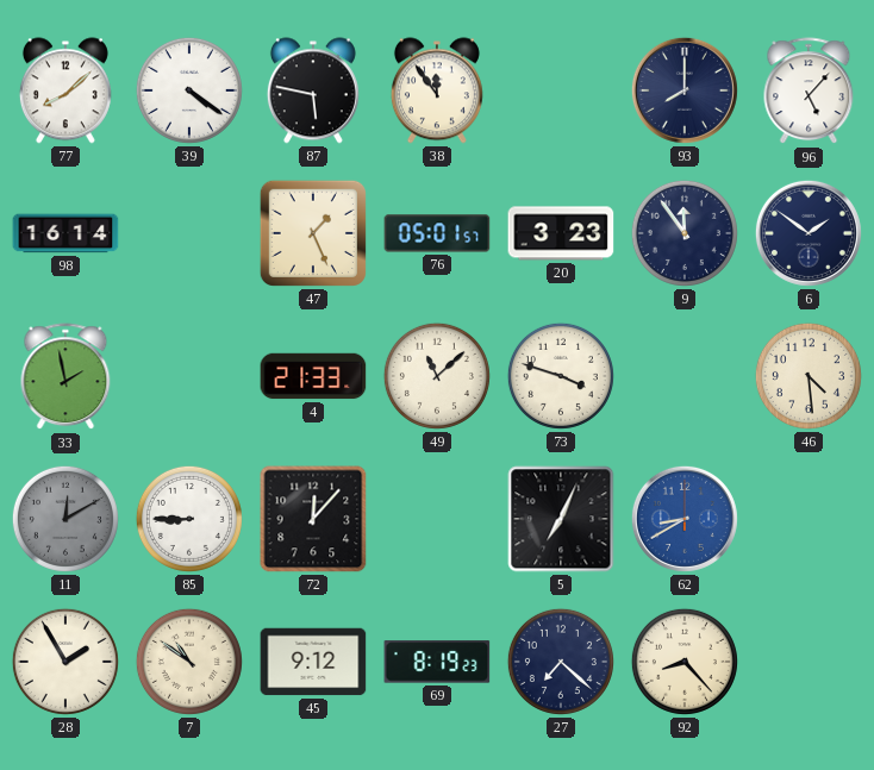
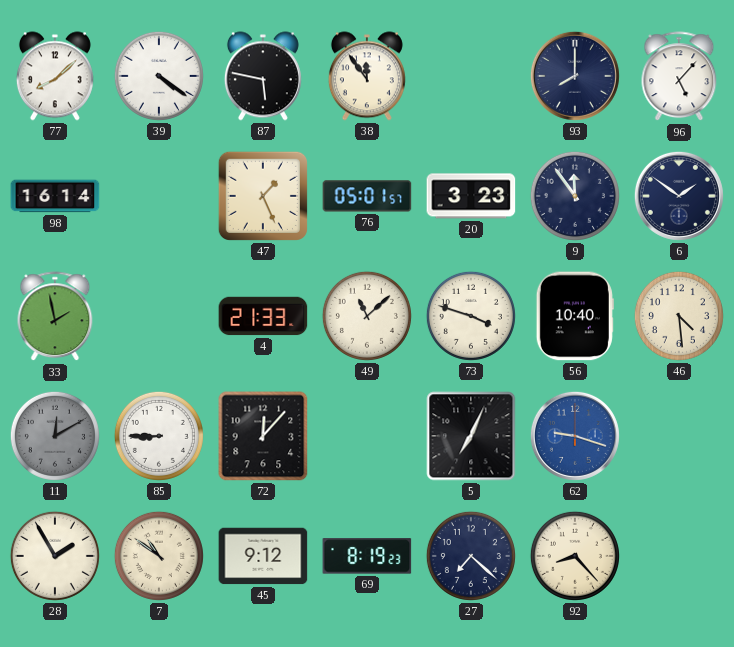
56: none -> 10:40 (575, 316)
62: 8:40 -> 9:18 (575, 436)
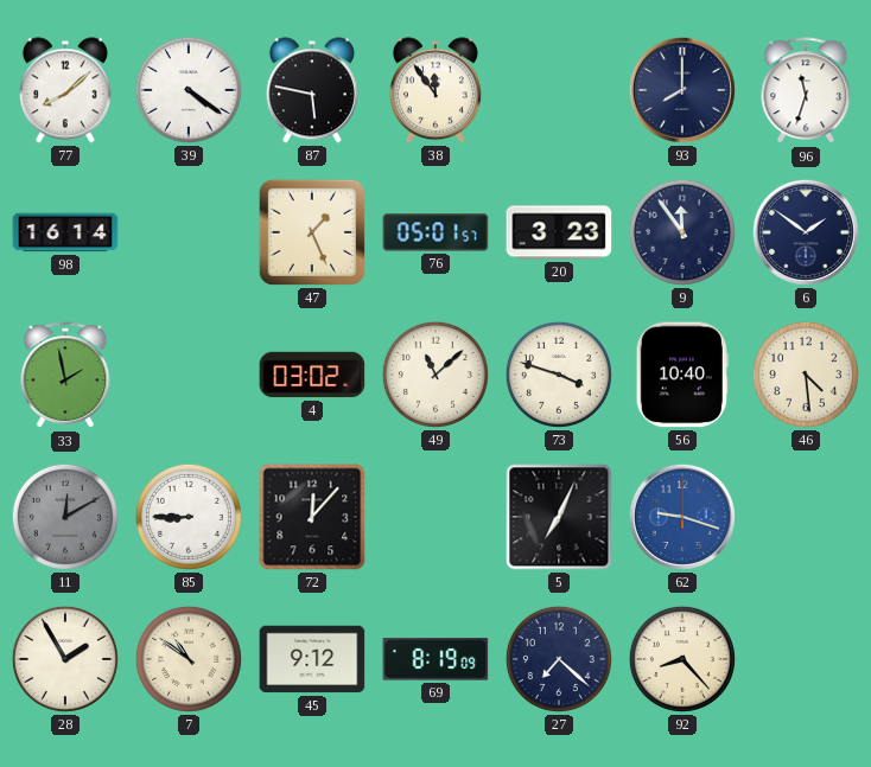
96: 5:07 -> 11:33 (806, 91)
4: 21:33 -> 03:02 (312, 375)
69: 8:19:23 -> 8:19:09 (435, 659)
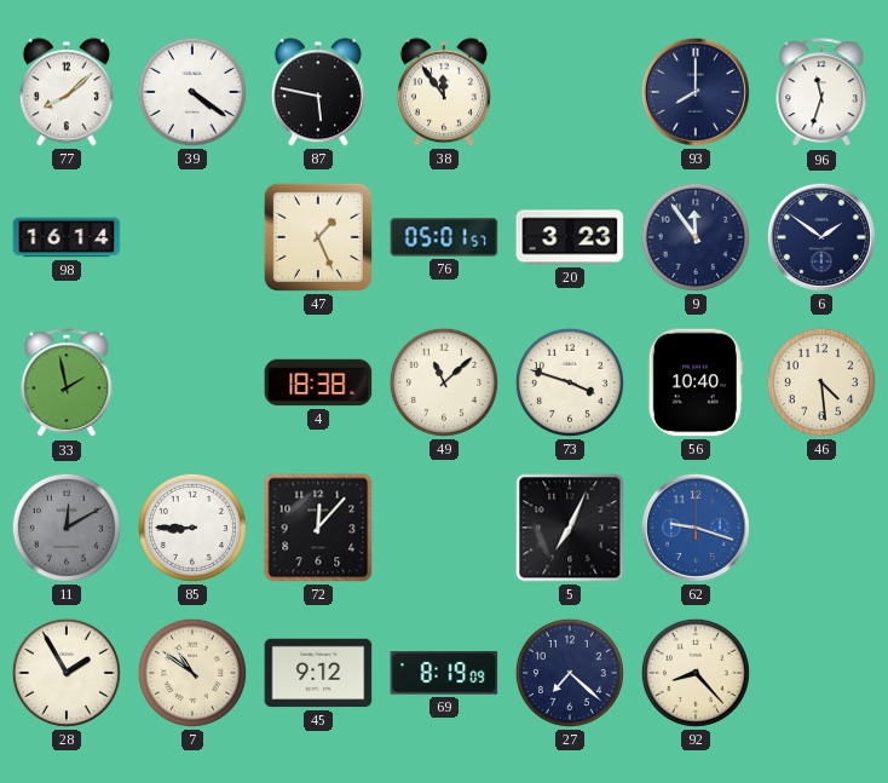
4: 03:02 -> 18:38 (318, 382)
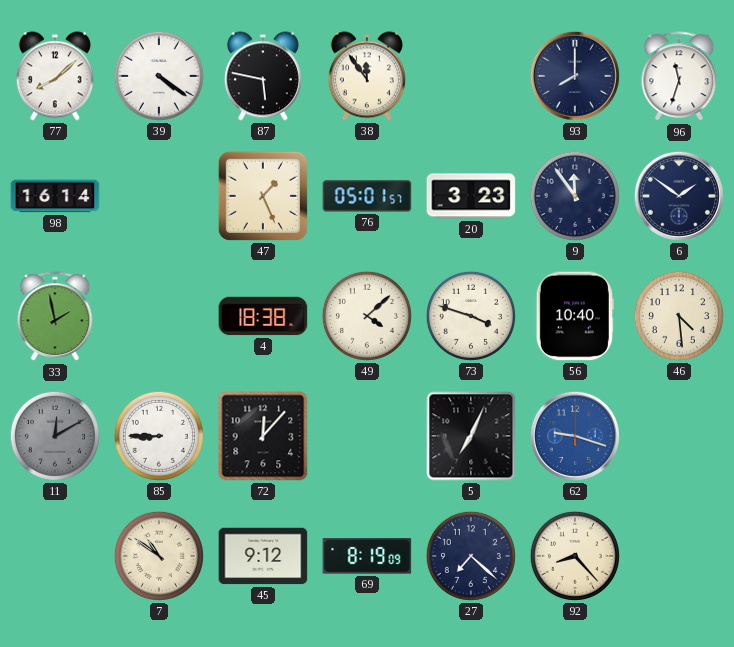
49: 11:08 -> 4:08 (367, 316)
28: 1:55 -> none (67, 673)
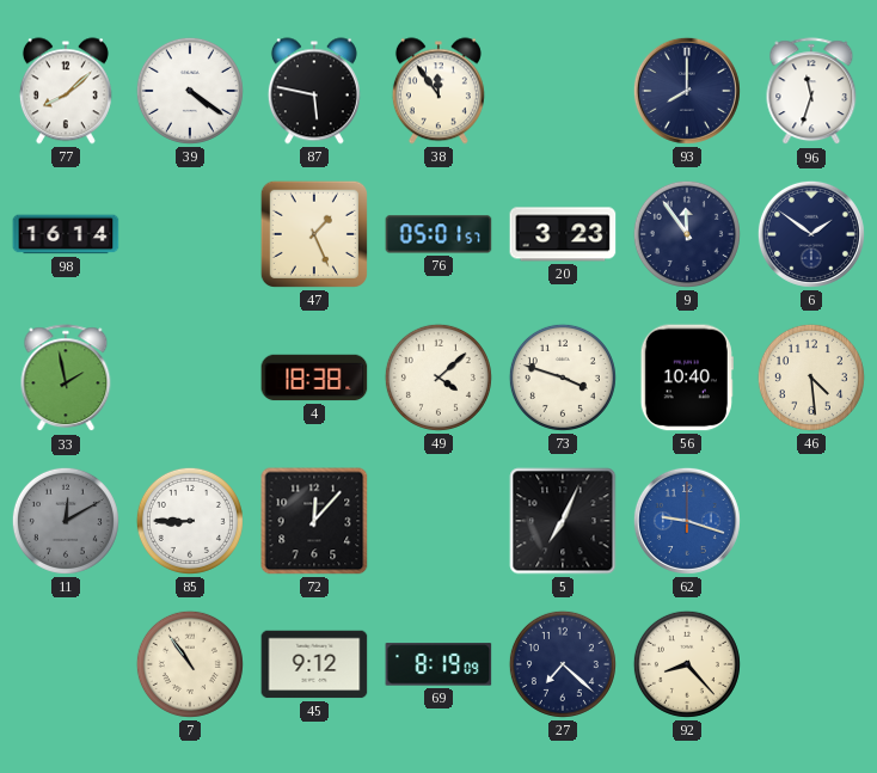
7: 10:51 -> 10:54 (190, 664)
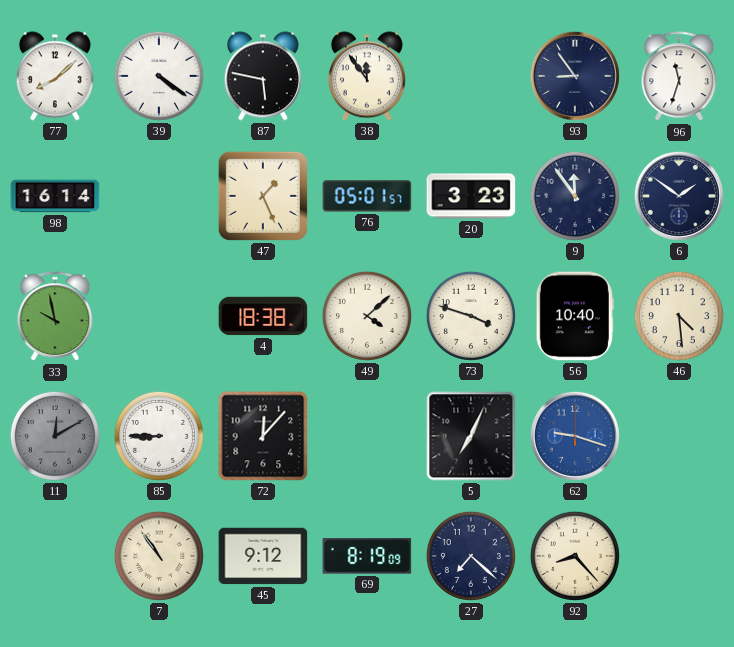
93: 8:00 -> 8:54 (575, 76)
33: 1:58 -> 9:58 (55, 317)
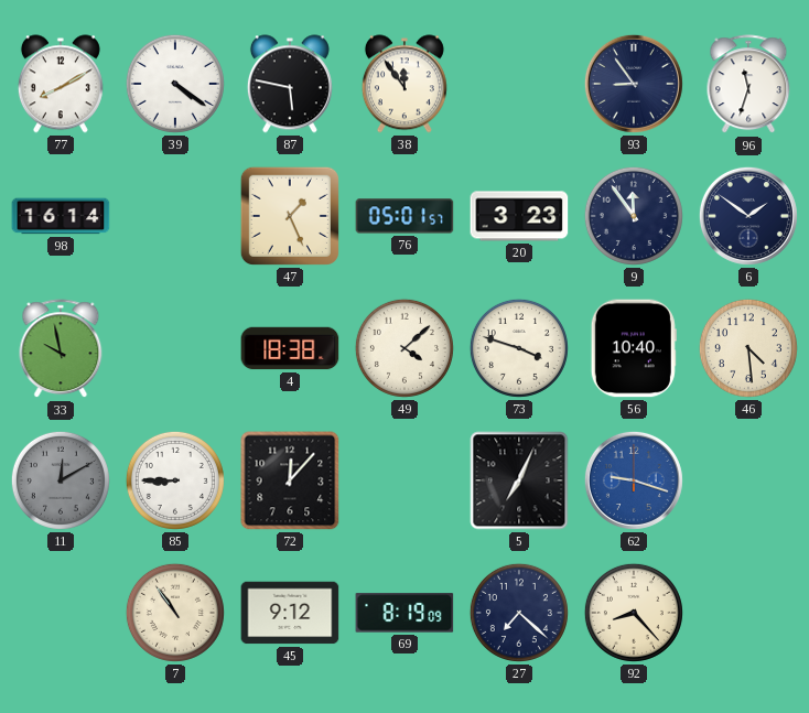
77: 8:08 -> 8:10 (61, 84)
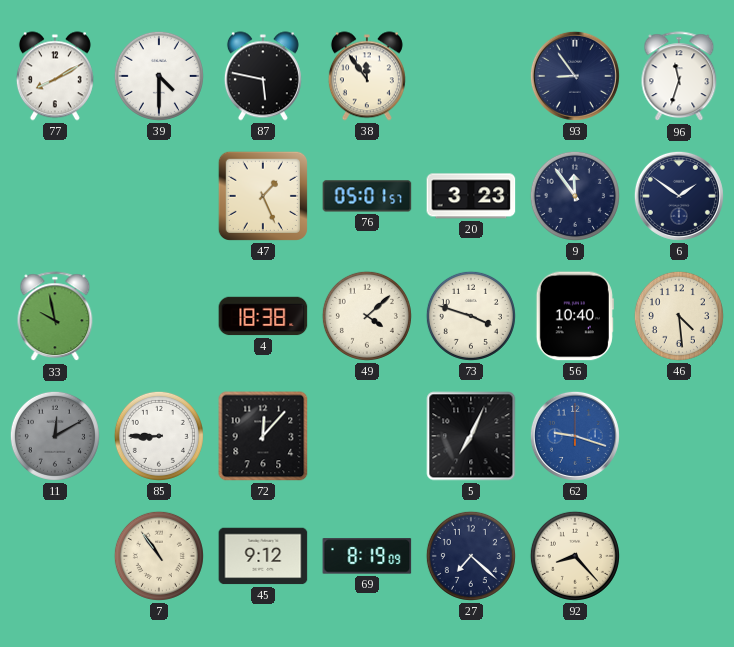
39: 4:21 -> 4:30 (159, 76)
98: 16:14 -> none (61, 216)
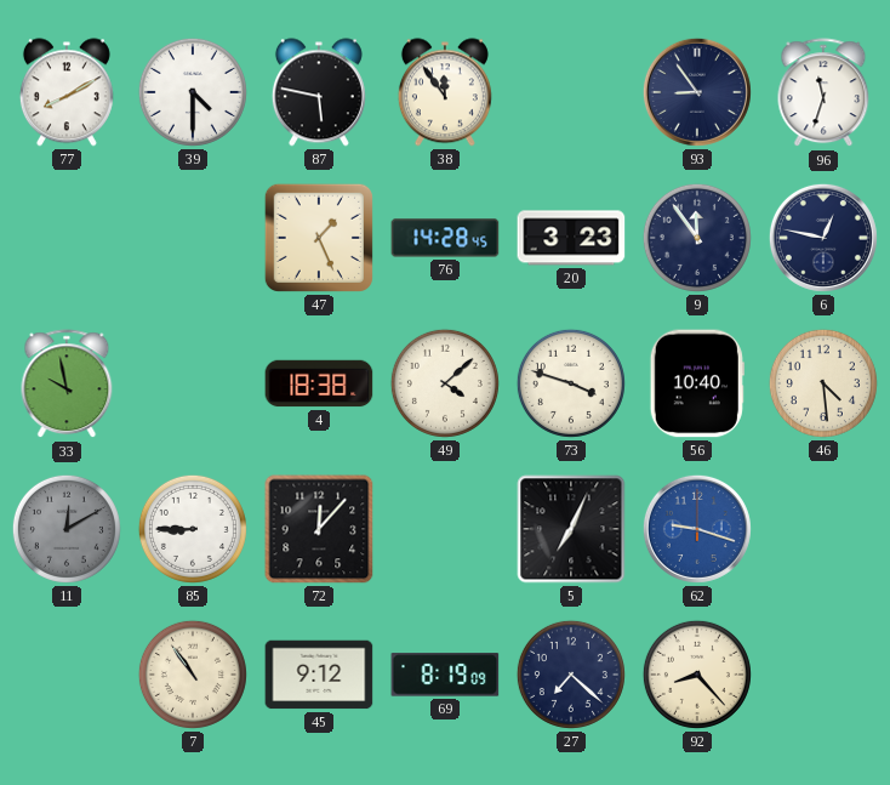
76: 05:01 -> 14:28 (445, 238)
6: 1:51 -> 12:47 (823, 238)
